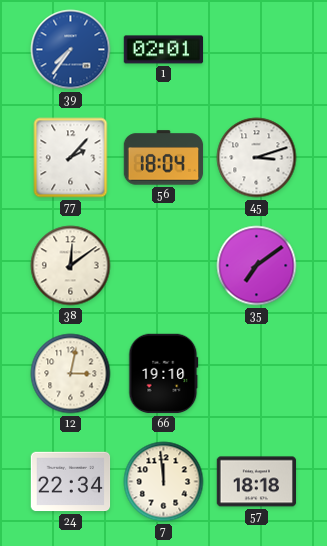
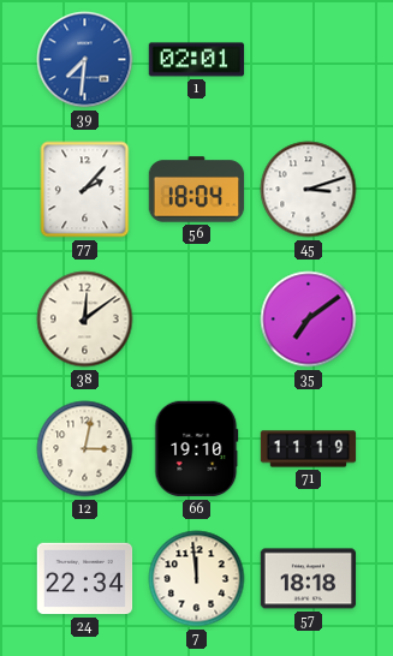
39: 7:36 -> 7:31 (85, 60)
71: none -> 11:19 (309, 449)
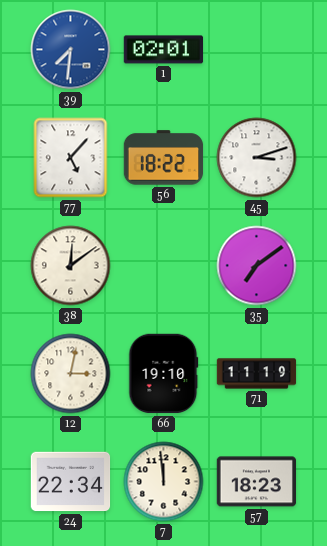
77: 2:07 -> 5:07 (71, 158)
56: 18:04 -> 18:22 (164, 158)
57: 18:18 -> 18:23 (257, 482)
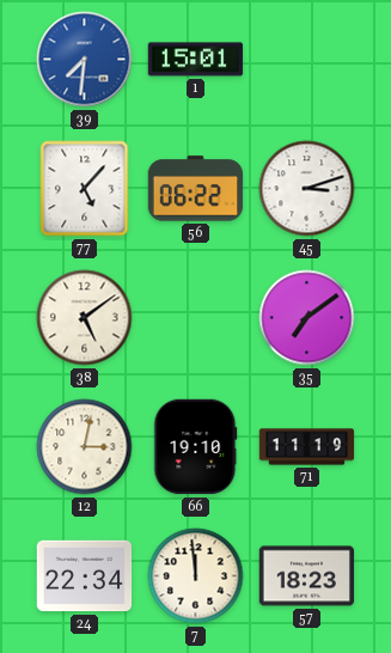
1: 02:01 -> 15:01 (196, 60)
56: 18:22 -> 06:22 (196, 189)
38: 12:09 -> 5:09 (85, 318)
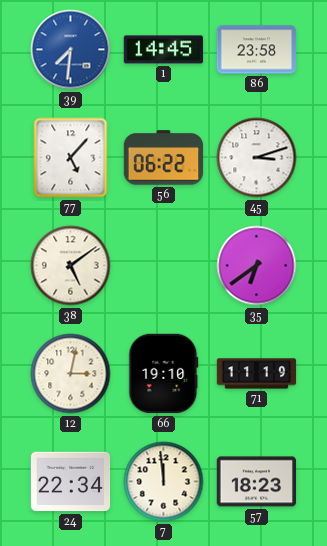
1: 15:01 -> 14:45 (164, 50)
86: none -> 23:58 (257, 50)
35: 7:09 -> 6:39 (257, 266)
